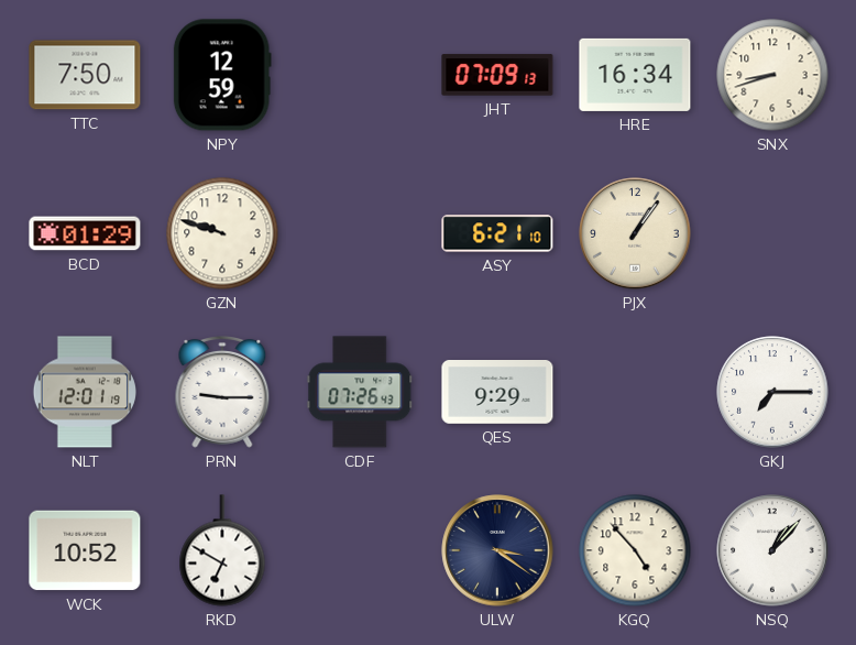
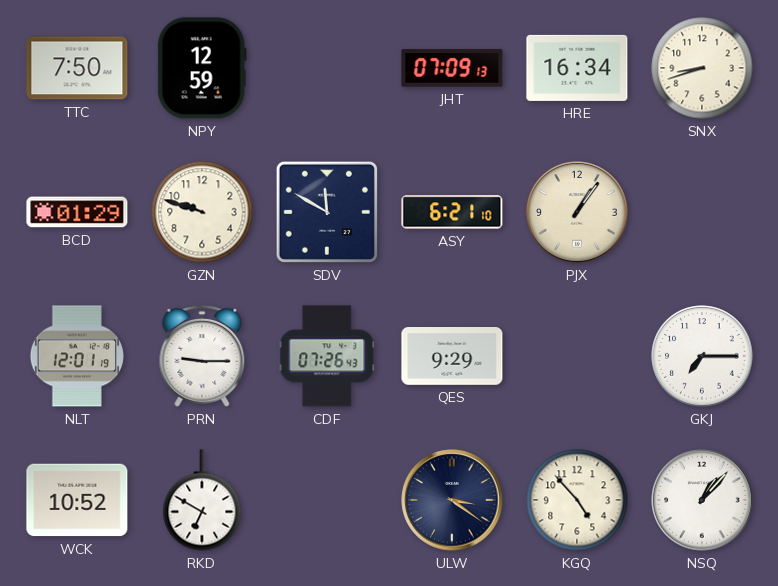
SDV: none -> 11:50 (327, 212)
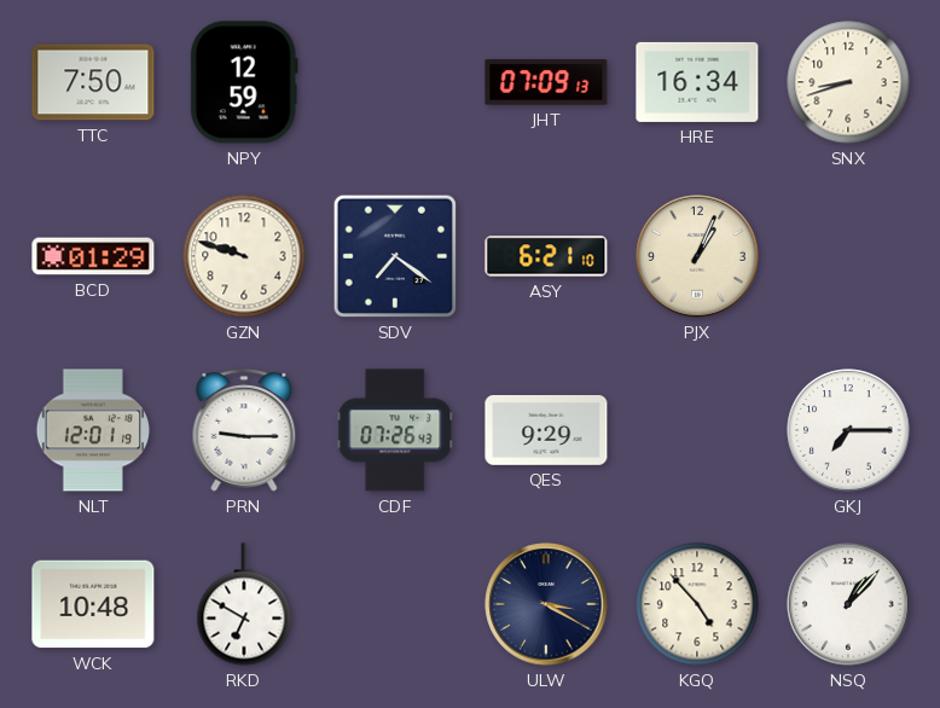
SDV: 11:50 -> 7:21 (395, 256)
PJX: 1:06 -> 1:04 (697, 256)
WCK: 10:52 -> 10:48 (93, 604)
ULW: 3:21 -> 3:20 (546, 604)
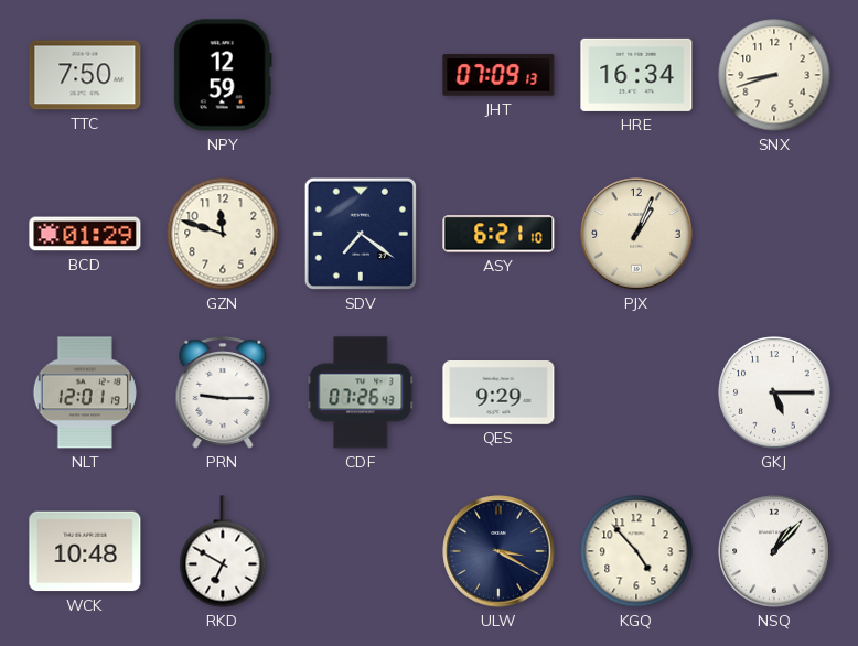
GZN: 9:48 -> 11:48 (223, 234)
GKJ: 7:15 -> 5:15 (774, 392)
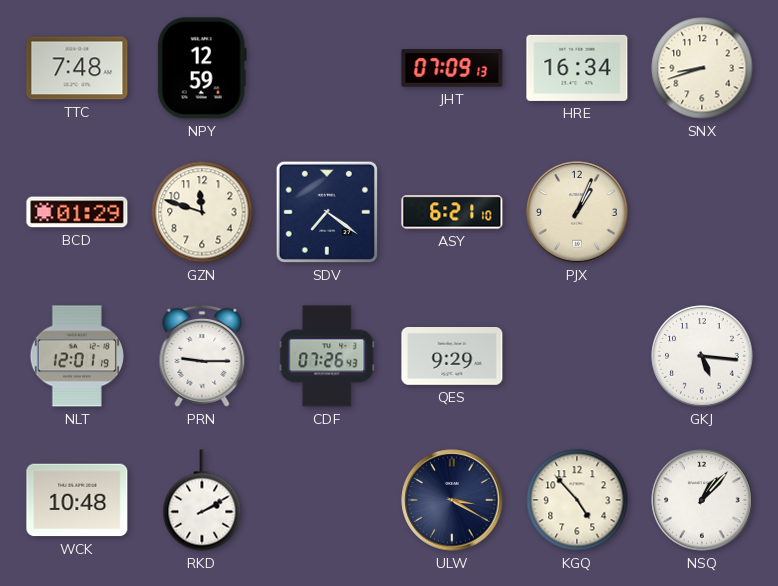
TTC: 7:50 -> 7:48 (77, 68)
GKJ: 5:15 -> 5:16 (702, 356)
RKD: 6:50 -> 2:10 (202, 500)
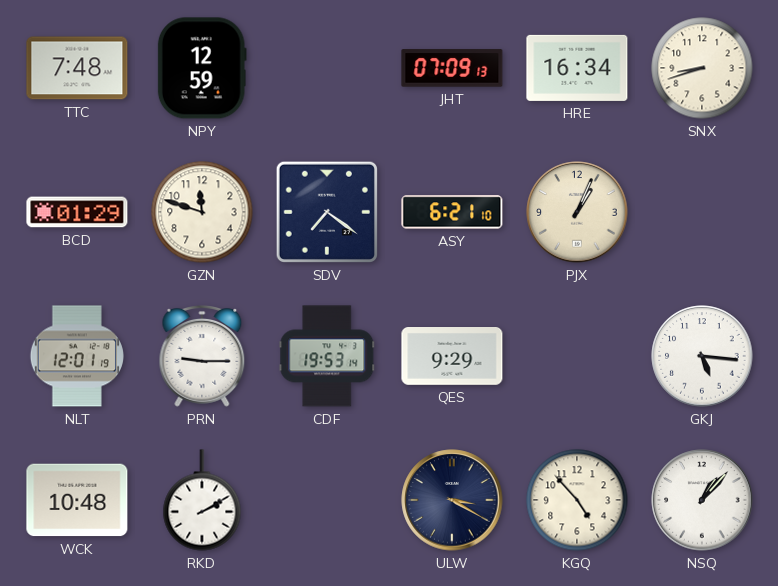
CDF: 07:26 -> 19:53 (327, 356)
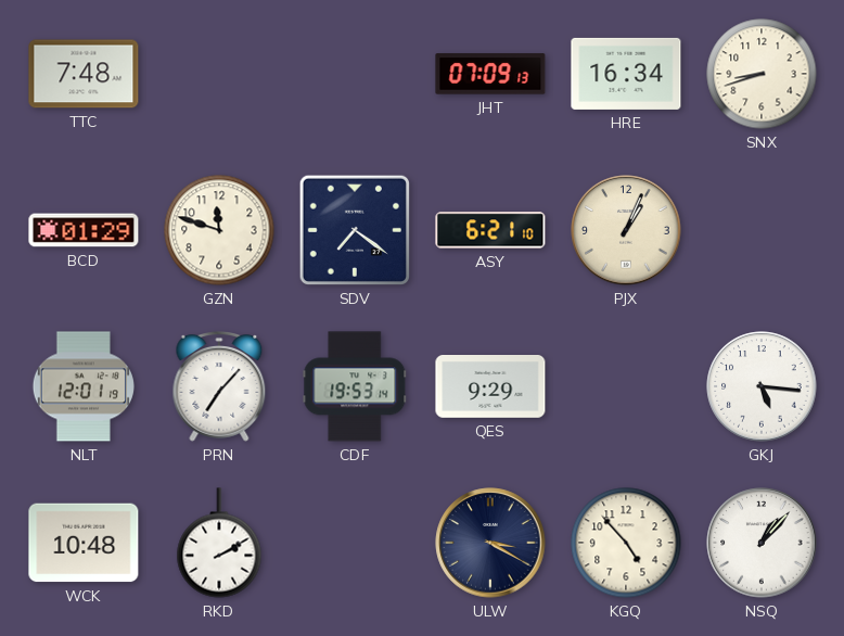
NPY: 12:59 -> none (202, 68)
PRN: 9:15 -> 7:07 (219, 387)
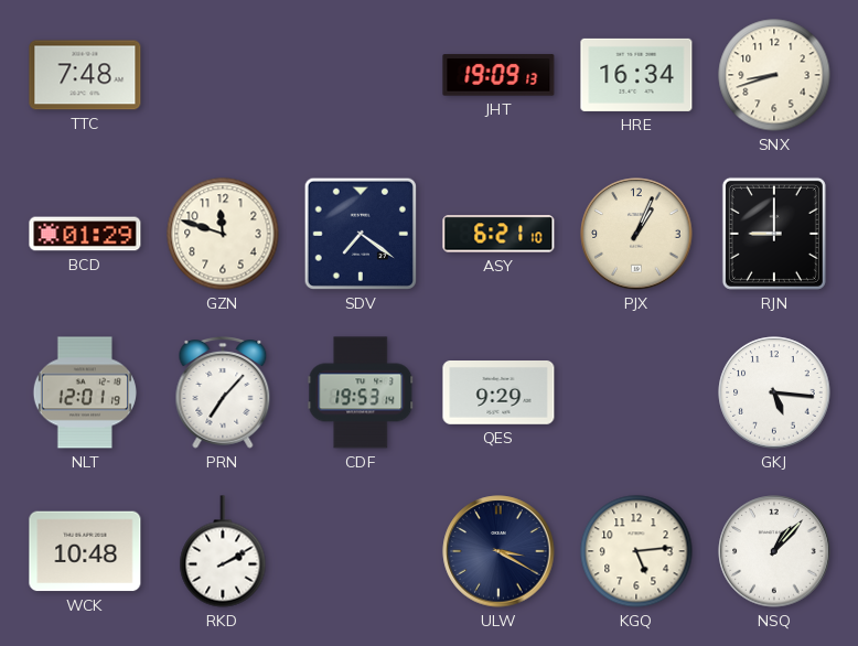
JHT: 07:09 -> 19:09 (498, 75)
RJN: none -> 9:00 (774, 234)
KGQ: 4:53 -> 5:14 (636, 551)
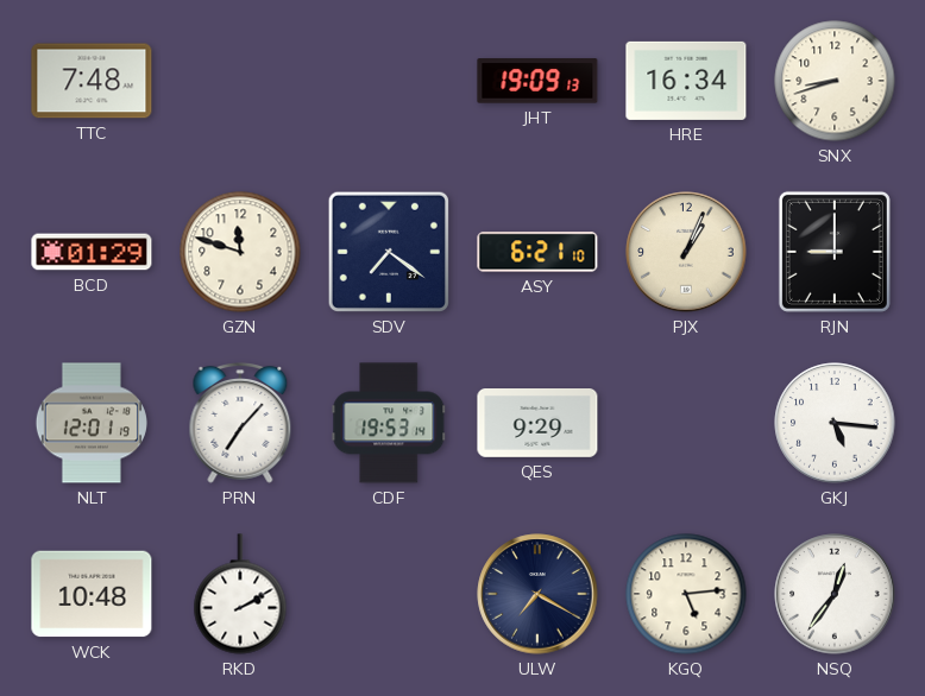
ULW: 3:20 -> 7:20 (537, 594)
NSQ: 1:07 -> 12:36 (835, 594)
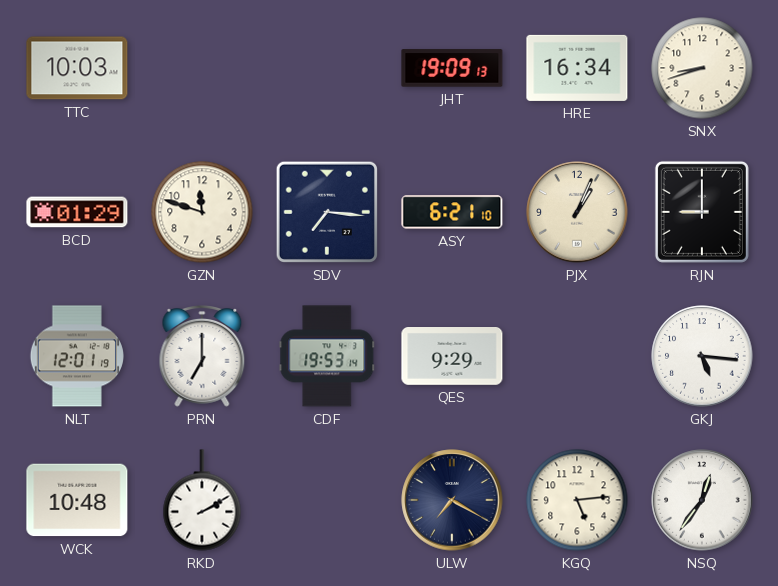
TTC: 7:48 -> 10:03 (77, 68)
SDV: 7:21 -> 7:16 (327, 212)
PRN: 7:07 -> 7:00 (202, 357)
